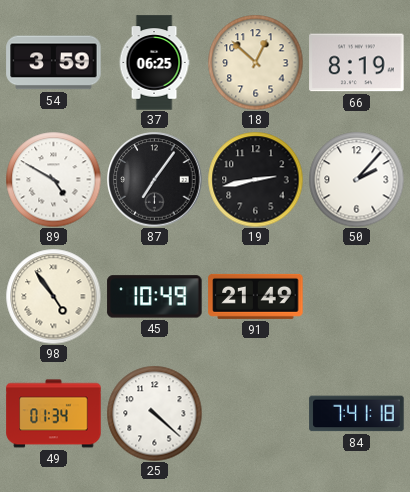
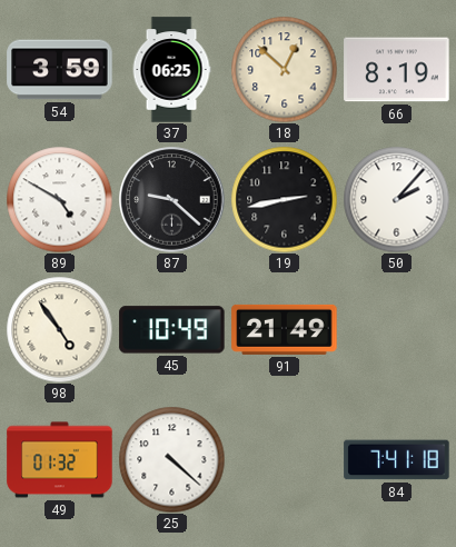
87: 7:06 -> 9:22 (172, 200)
49: 01:34 -> 01:32 (60, 460)
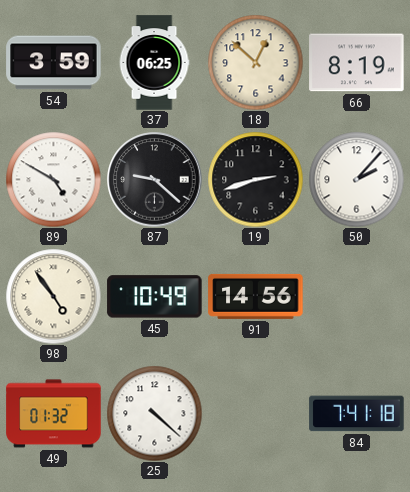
19: 2:43 -> 2:42 (255, 179)
91: 21:49 -> 14:56 (256, 296)
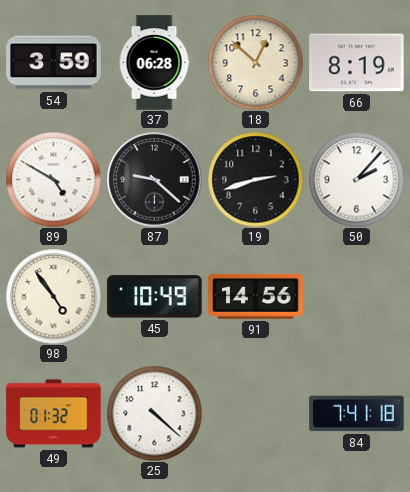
37: 06:25 -> 06:28 (154, 63)
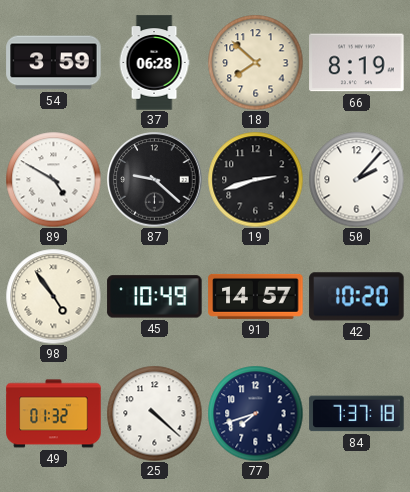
18: 12:52 -> 7:52 (255, 62)
91: 14:56 -> 14:57 (256, 296)
42: none -> 10:20 (357, 297)
77: none -> 7:42 (255, 413)
84: 7:41 -> 7:37 (357, 414)
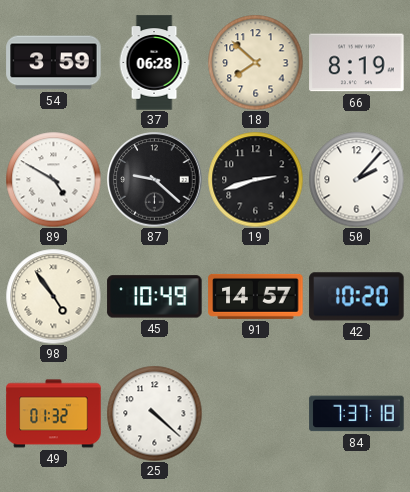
77: 7:42 -> none (255, 413)
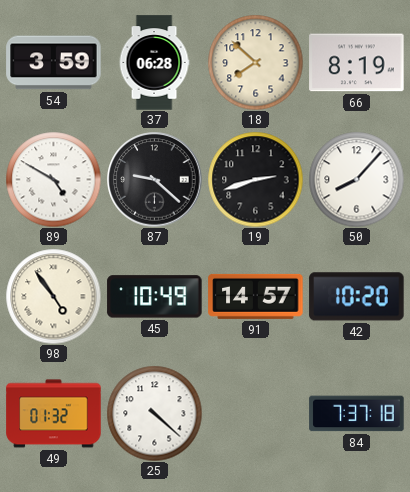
50: 2:07 -> 8:07 (356, 179)
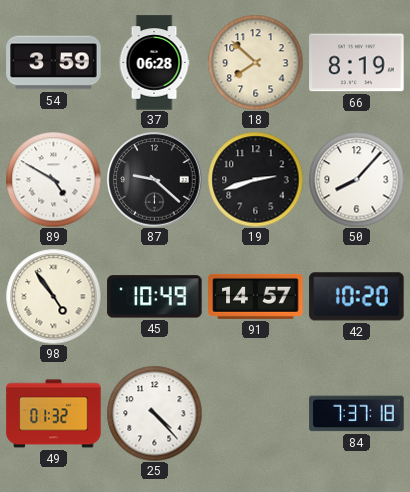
25: 4:22 -> 4:23 (154, 413)
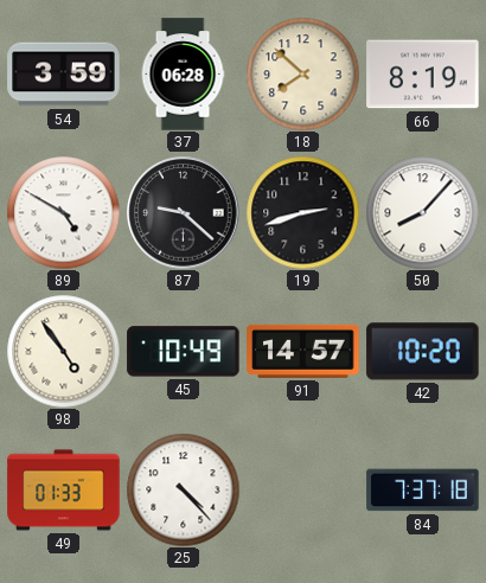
49: 01:32 -> 01:33 (64, 491)
